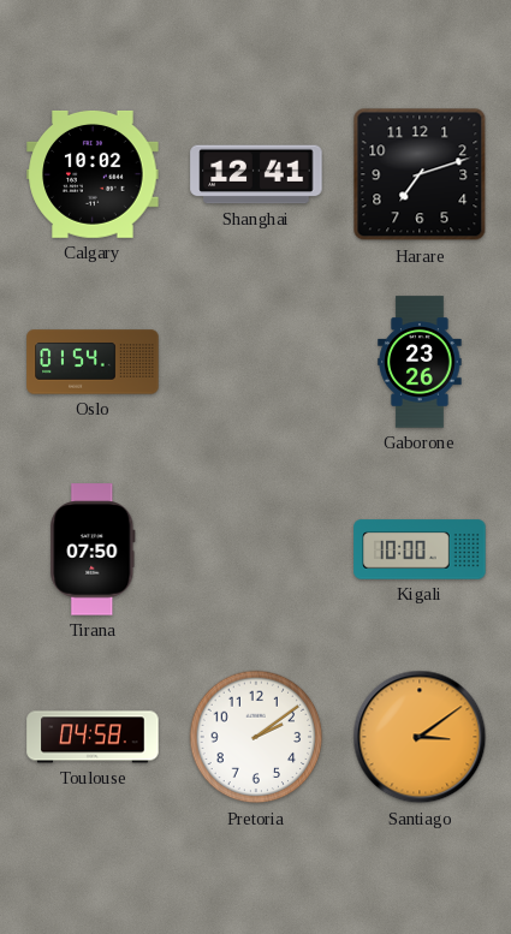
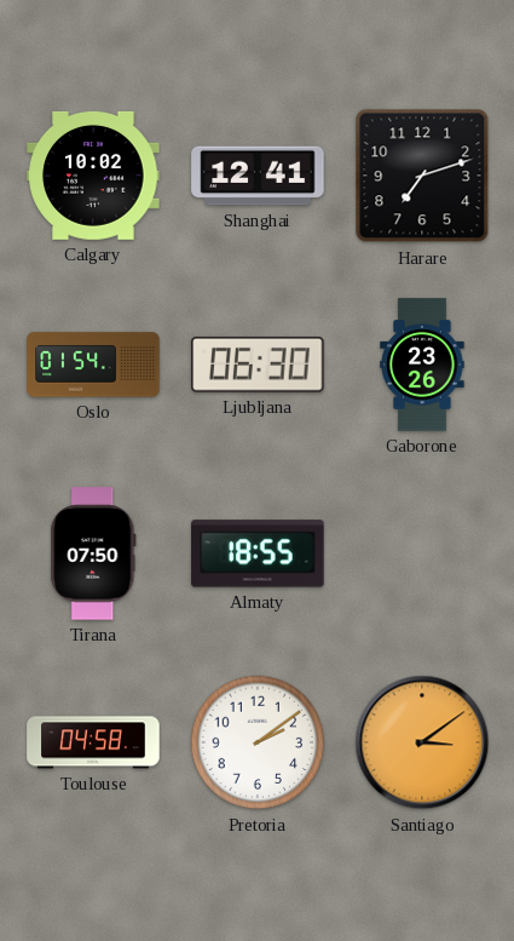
Ljubljana: none -> 06:30 (258, 365)
Almaty: none -> 18:55 (258, 553)
Kigali: 10:00 -> none (420, 549)
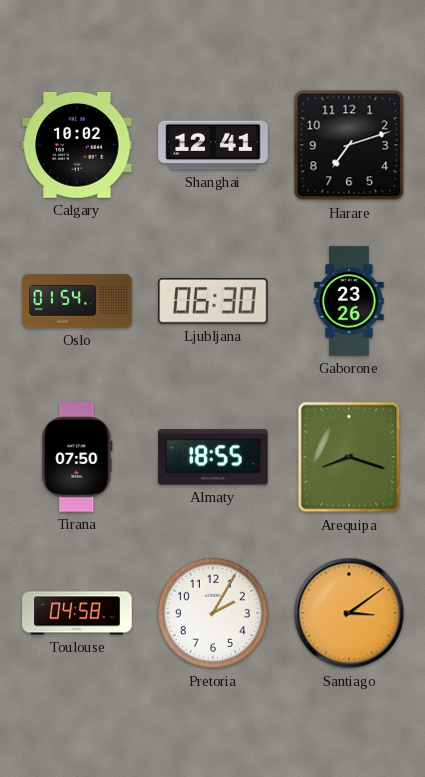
Arequipa: none -> 8:18 (349, 457)
Pretoria: 2:09 -> 2:05 (213, 613)
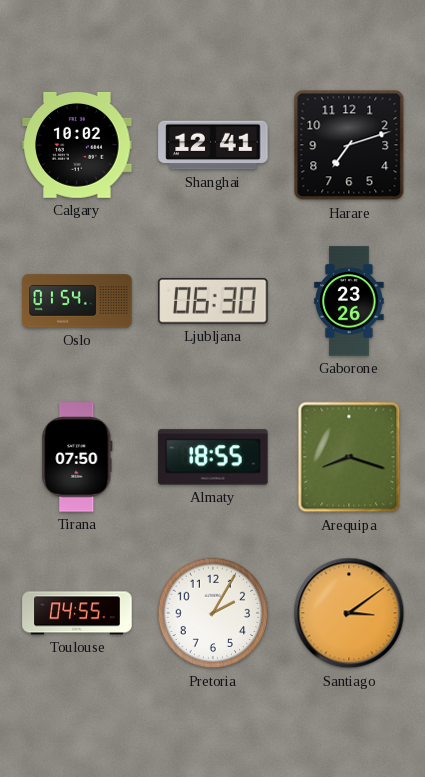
Toulouse: 04:58 -> 04:55 (77, 613)
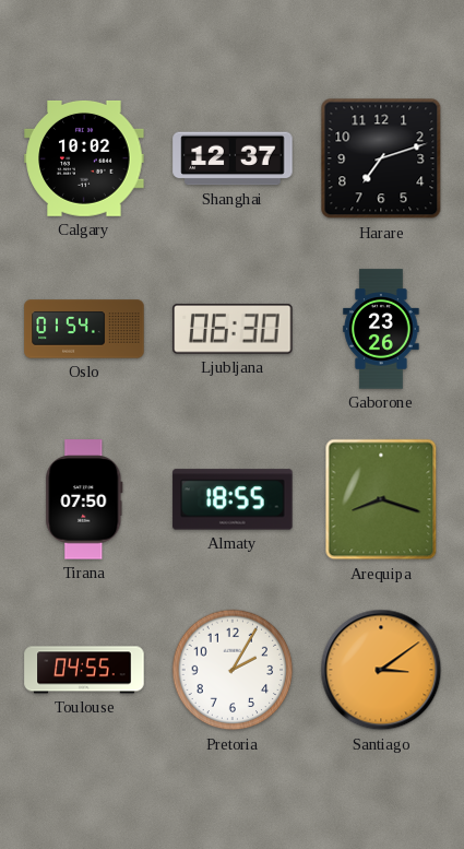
Shanghai: 12:41 -> 12:37 (233, 158)
